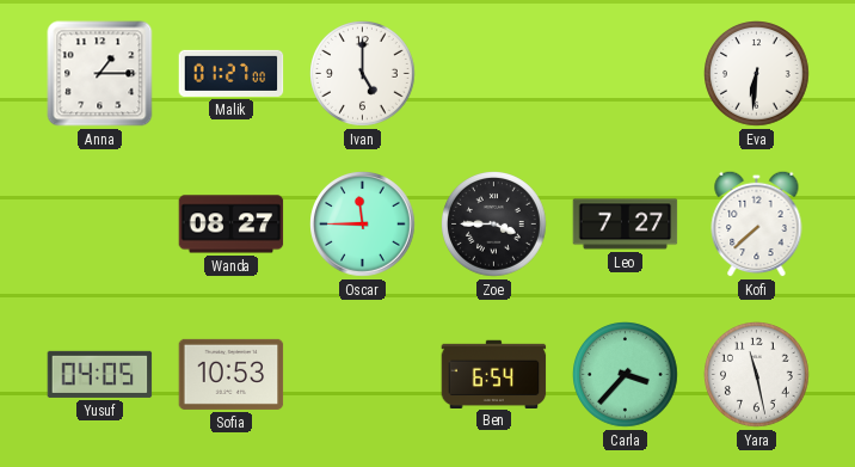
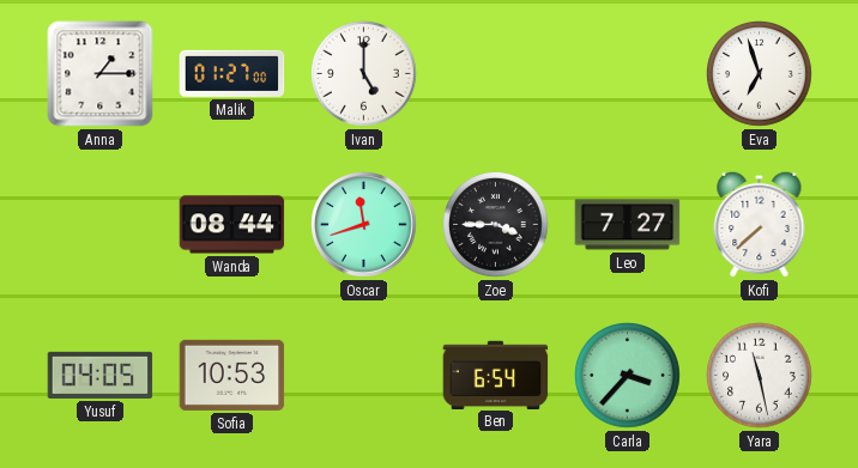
Eva: 6:31 -> 6:57 (760, 74)
Wanda: 08:27 -> 08:44 (232, 225)
Oscar: 11:45 -> 11:42 (364, 225)
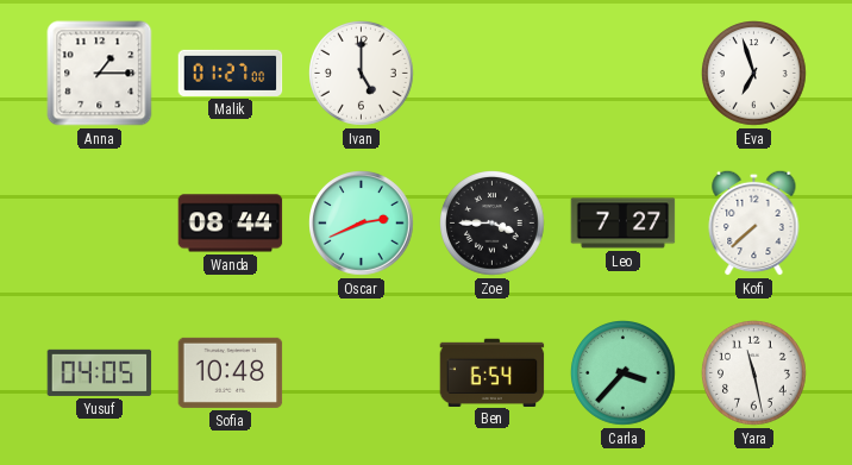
Oscar: 11:42 -> 2:41 (362, 224)
Sofia: 10:53 -> 10:48 (231, 372)
